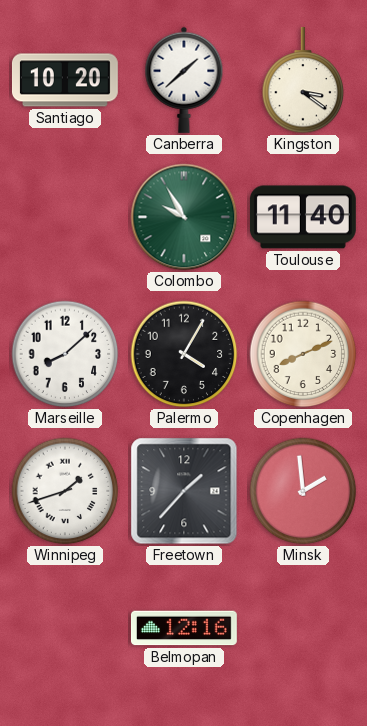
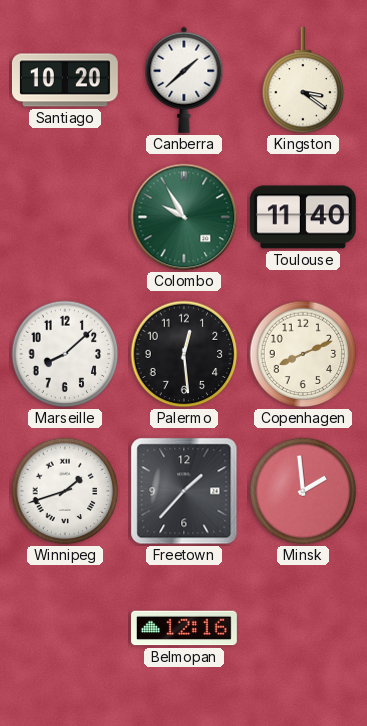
Palermo: 4:05 -> 12:29 (184, 354)
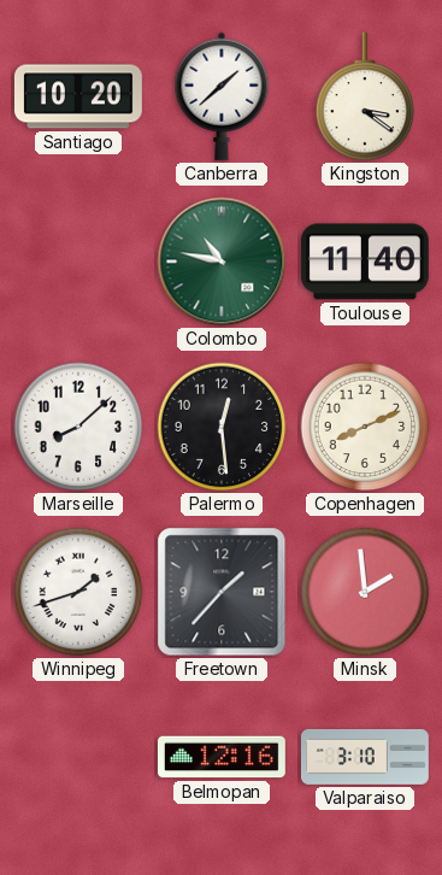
Colombo: 9:55 -> 10:47 (222, 262)
Valparaiso: none -> 3:10 (365, 757)
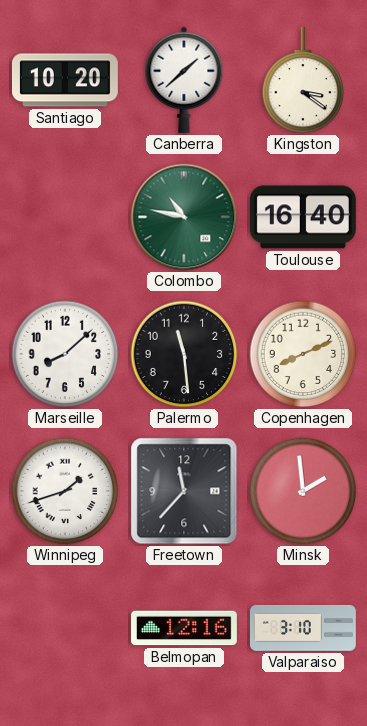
Toulouse: 11:40 -> 16:40 (303, 217)
Palermo: 12:29 -> 11:29 (184, 354)
Freetown: 1:37 -> 11:37 (184, 491)
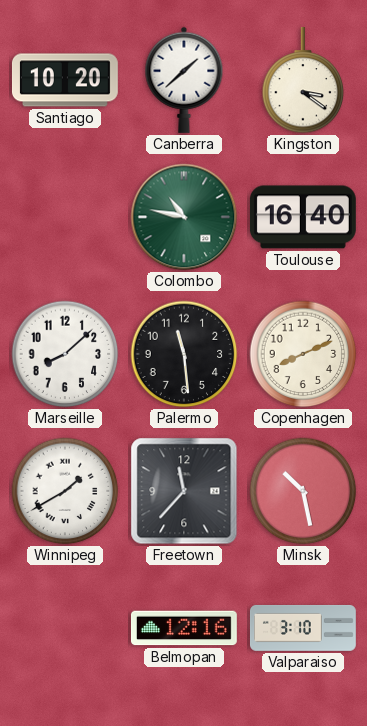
Winnipeg: 1:42 -> 1:40 (65, 491)
Minsk: 1:59 -> 10:28 (303, 491)
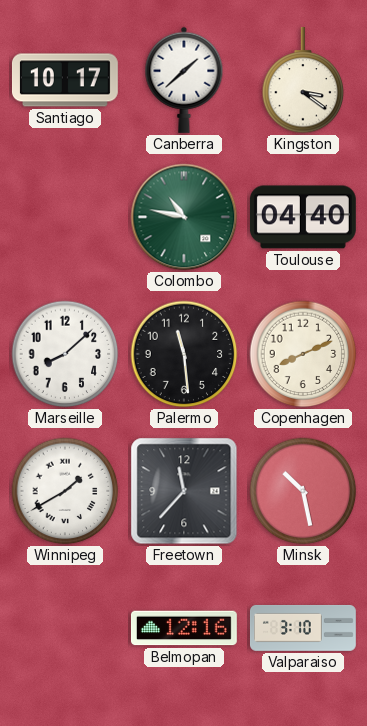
Santiago: 10:20 -> 10:17 (65, 80)
Toulouse: 16:40 -> 04:40 (303, 217)
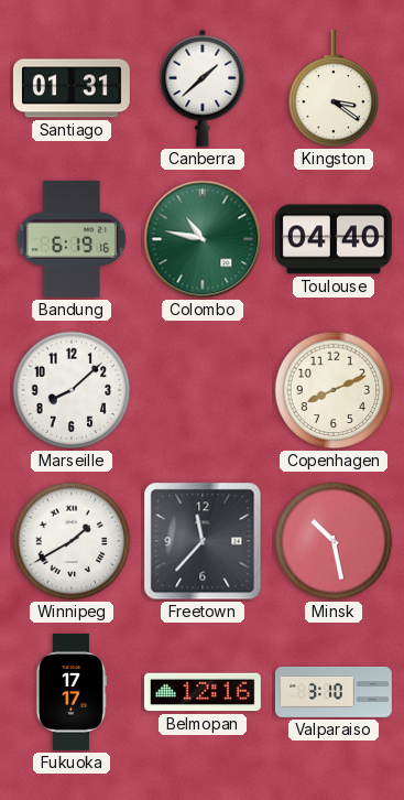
Santiago: 10:17 -> 01:31 (72, 88)
Bandung: none -> 6:19 (72, 239)
Palermo: 11:29 -> none (184, 354)
Fukuoka: none -> 17:17 (70, 692)
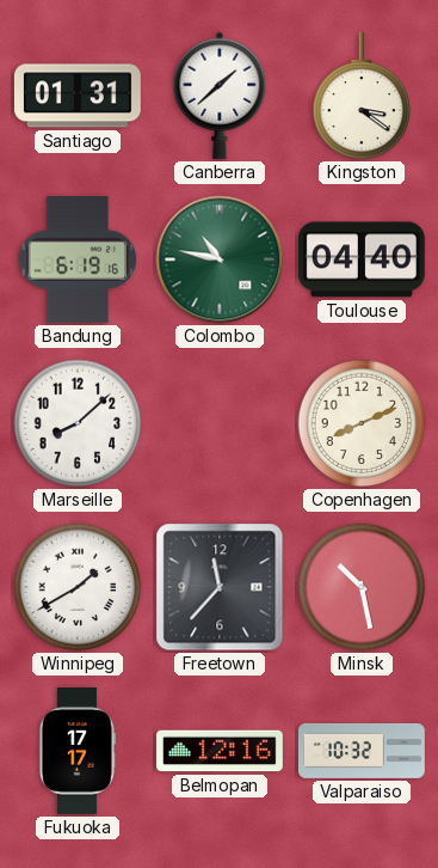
Valparaiso: 3:10 -> 10:32 (362, 751)
